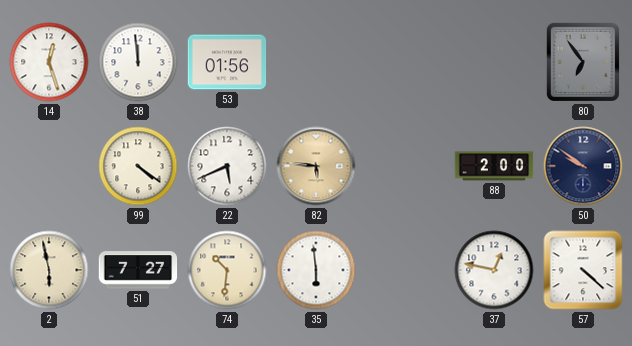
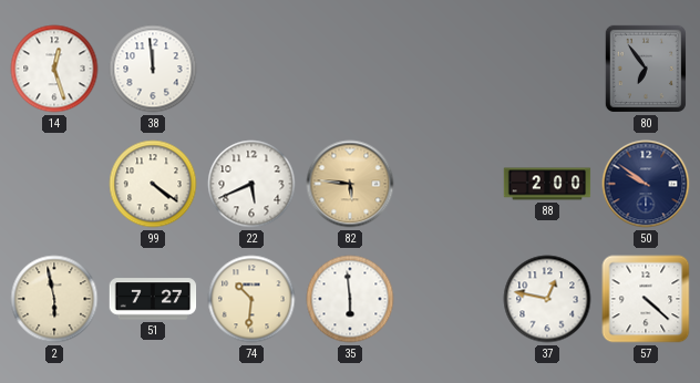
53: 01:56 -> none (227, 62)
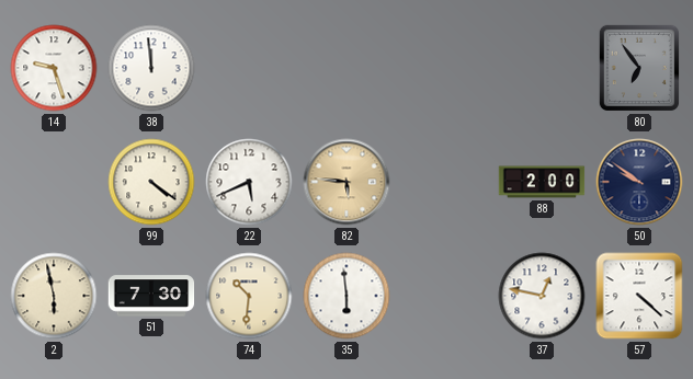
14: 12:27 -> 9:27 (54, 68)
51: 7:27 -> 7:30 (151, 296)
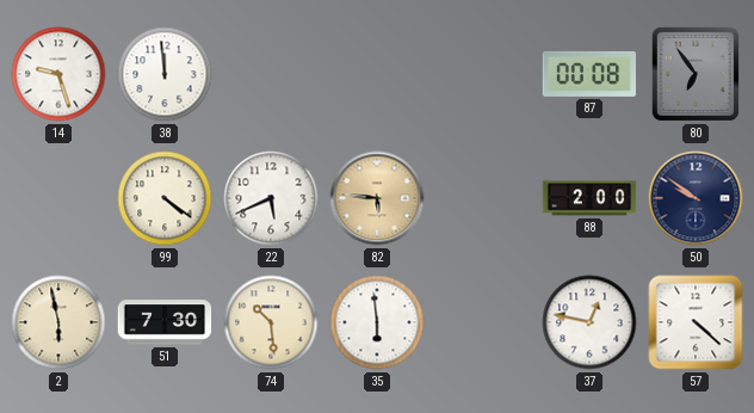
87: none -> 00:08 (589, 74)
74: 10:31 -> 10:29 (271, 322)
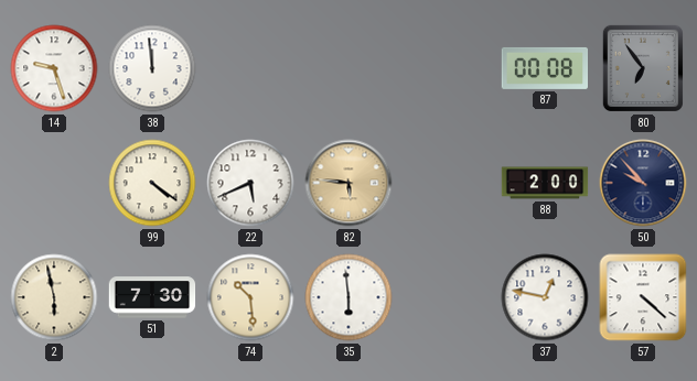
50: 9:51 -> 9:53 (643, 183)
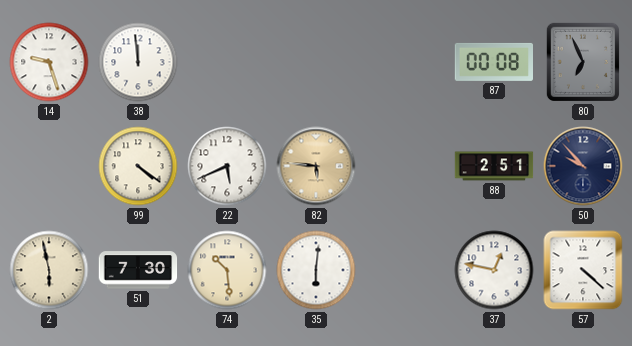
80: 6:54 -> 6:56 (583, 62)
88: 2:00 -> 2:51 (494, 166)
35: 5:59 -> 6:01 (316, 270)
